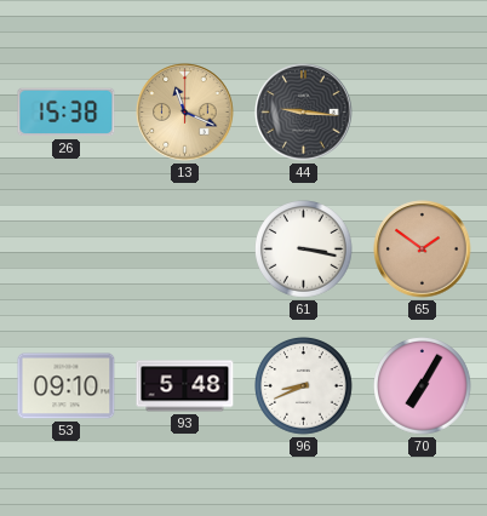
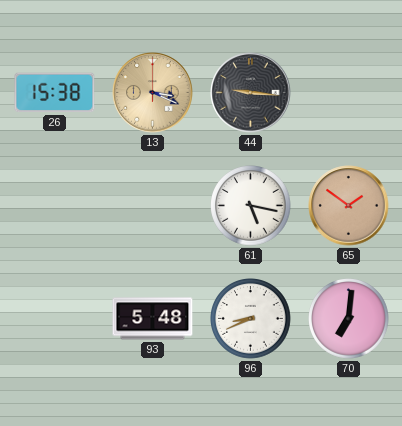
13: 11:19 -> 3:19 (153, 93)
61: 3:17 -> 5:17 (251, 206)
53: 09:10 -> none (67, 386)
70: 7:05 -> 7:01 (349, 319)
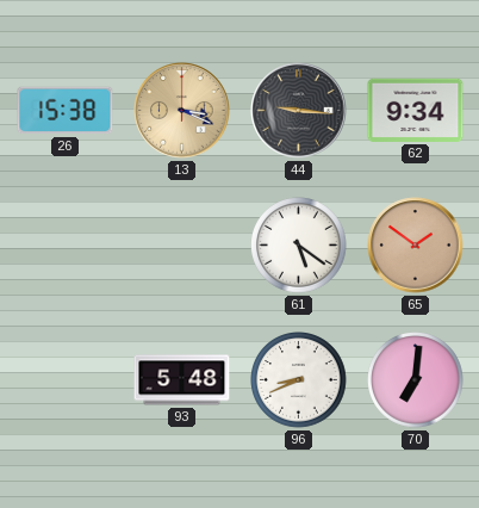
62: none -> 9:34 (416, 110)
61: 5:17 -> 5:21 (299, 246)
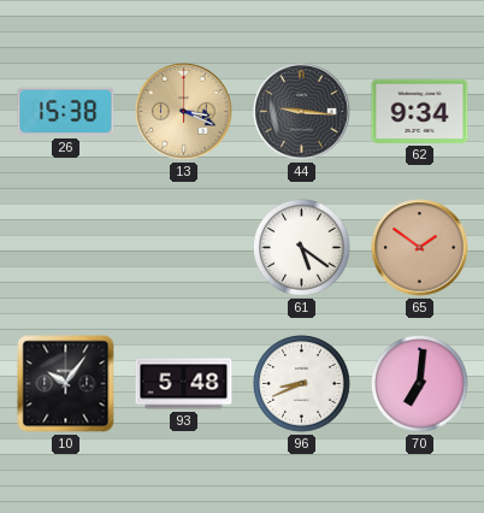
10: none -> 10:06 (66, 384)
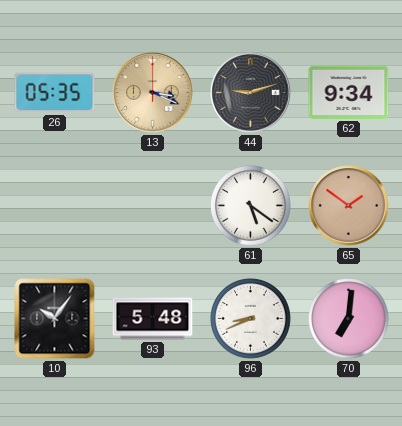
26: 15:38 -> 05:35 (55, 93)
44: 9:16 -> 9:12 (251, 93)
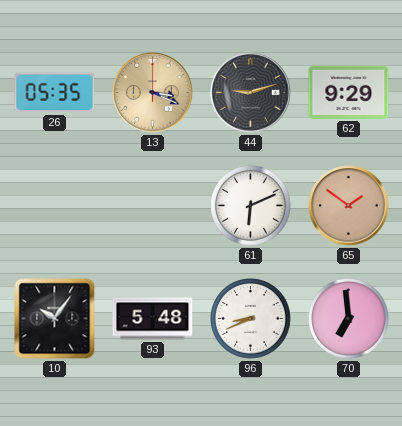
62: 9:34 -> 9:29 (349, 92)
61: 5:21 -> 6:11 (251, 206)
70: 7:01 -> 6:59 (349, 319)
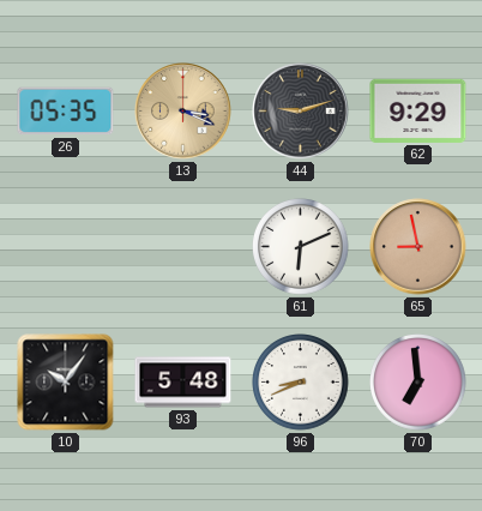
65: 1:51 -> 8:58 (418, 247)
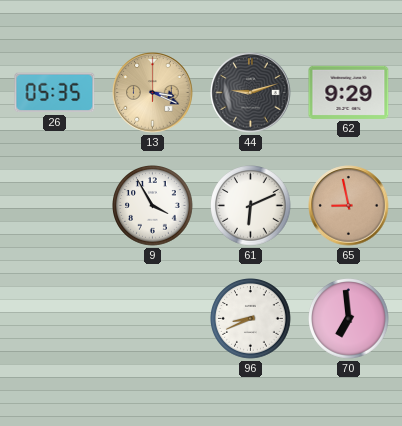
9: none -> 3:55 (153, 206)
10: 10:06 -> none (66, 383)
93: 5:48 -> none (183, 383)
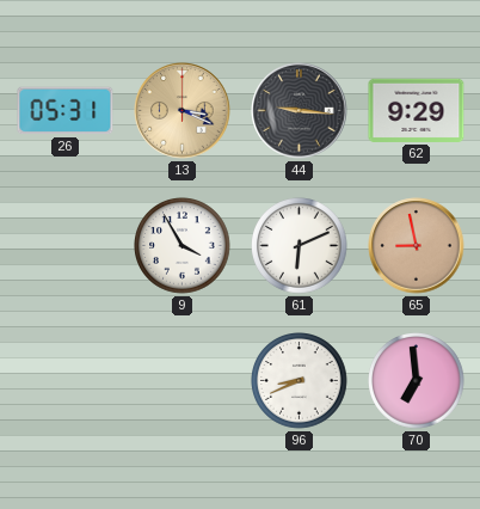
26: 05:35 -> 05:31 (66, 111)
44: 9:12 -> 9:16 (300, 111)
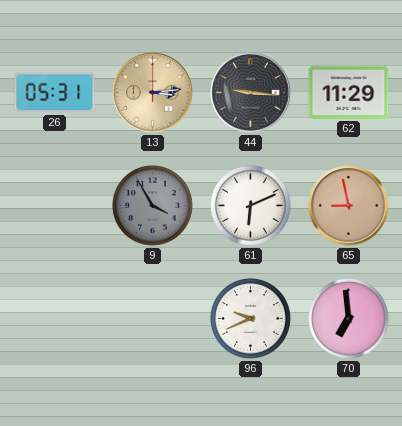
13: 3:19 -> 3:14 (153, 93)
62: 9:29 -> 11:29 (349, 92)
9 dial: white -> grey (153, 206)
96: 8:41 -> 9:41 (251, 319)
